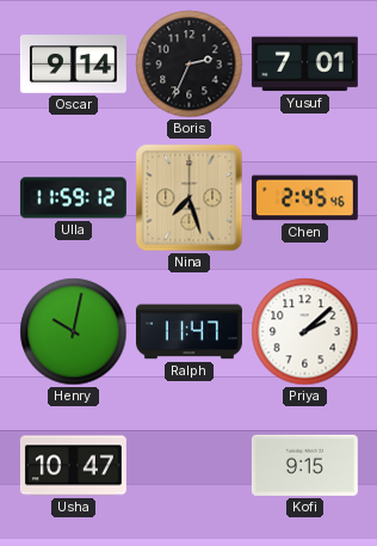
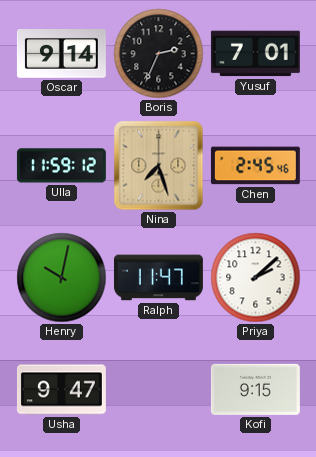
Usha: 10:47 -> 9:47 (61, 390)
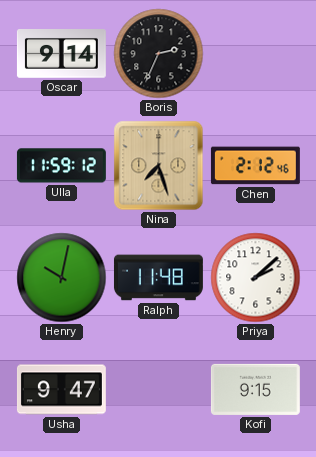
Yusuf: 7:01 -> none (255, 54)
Chen: 2:45 -> 2:12 (255, 166)
Ralph: 11:47 -> 11:48 (158, 278)
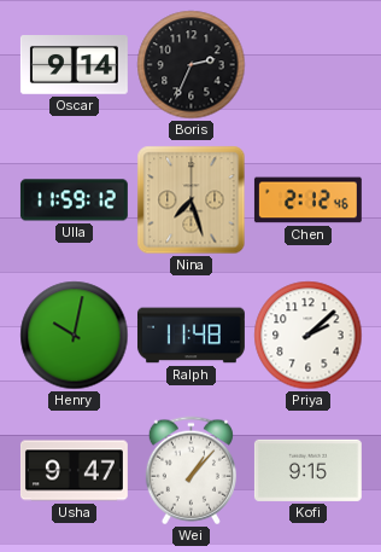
Wei: none -> 1:07 (190, 471)
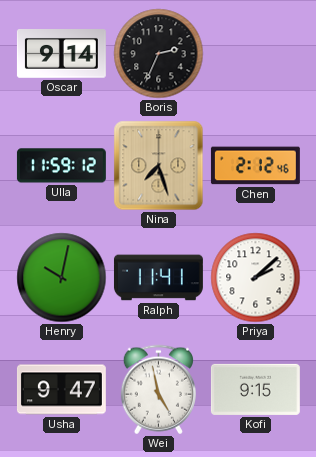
Ralph: 11:48 -> 11:41 (158, 278)
Wei: 1:07 -> 4:58 (158, 390)
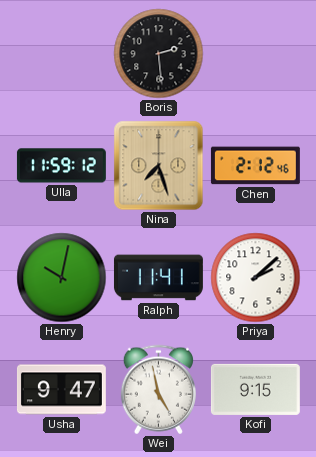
Oscar: 9:14 -> none (61, 54)
Boris: 2:34 -> 2:29 (159, 54)
